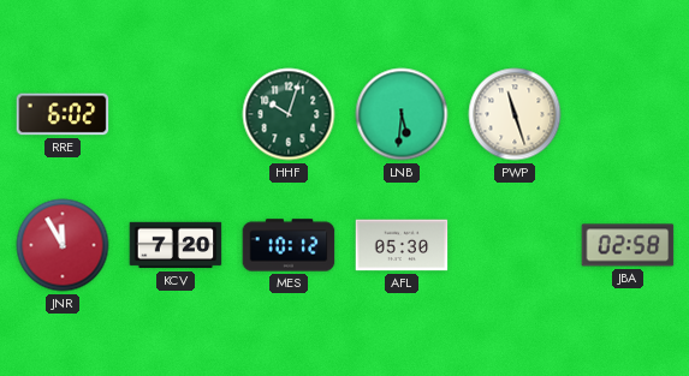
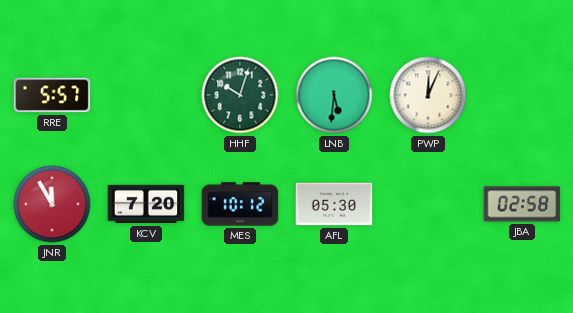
RRE: 6:02 -> 5:57 (52, 95)
PWP: 11:27 -> 12:04 (428, 95)
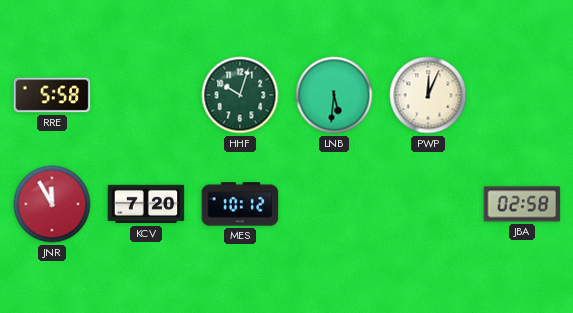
RRE: 5:57 -> 5:58 (52, 95)
AFL: 05:30 -> none (334, 204)
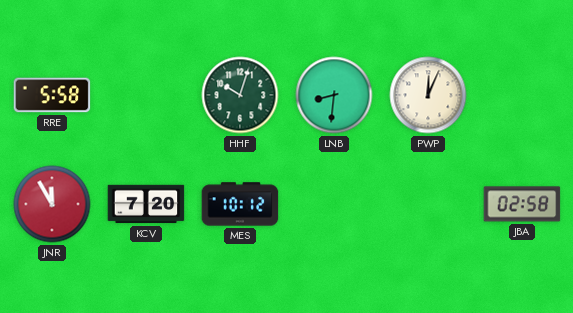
LNB: 5:31 -> 8:31 (334, 95)
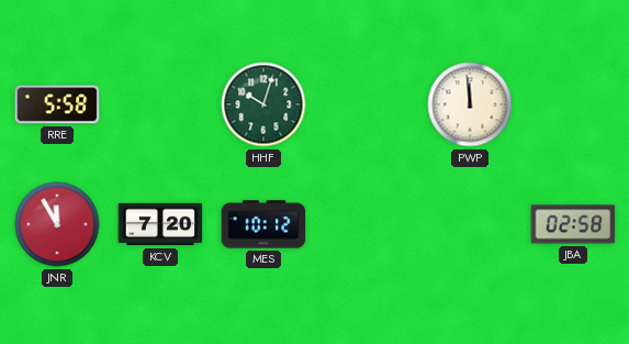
LNB: 8:31 -> none (334, 95)
PWP: 12:04 -> 11:59 (470, 104)
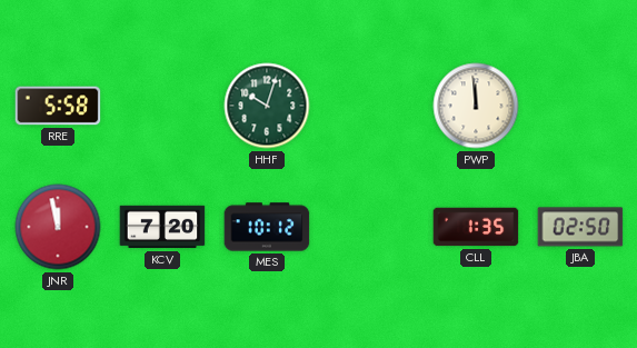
JNR: 11:55 -> 11:58 (58, 227)
CLL: none -> 1:35 (476, 227)
JBA: 02:58 -> 02:50 (580, 227)
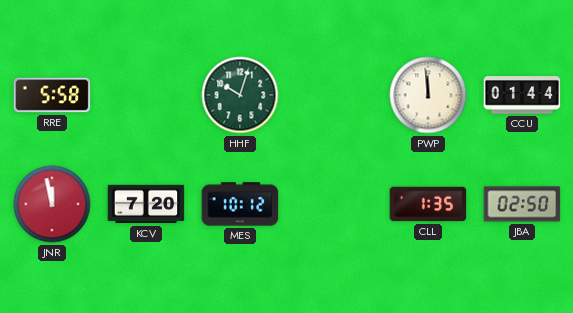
CCU: none -> 01:44 (522, 95)
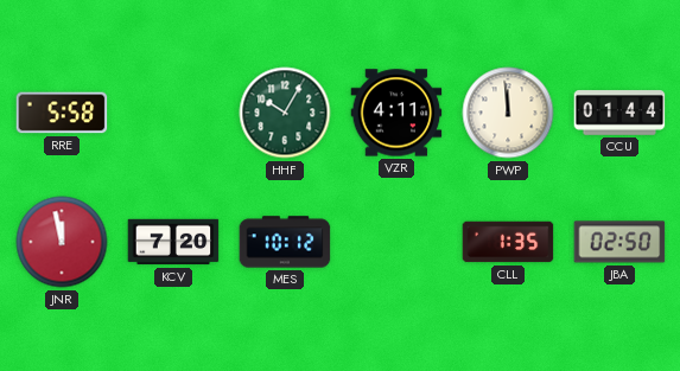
HHF: 10:03 -> 10:05 (285, 113)
VZR: none -> 4:11 (396, 113)
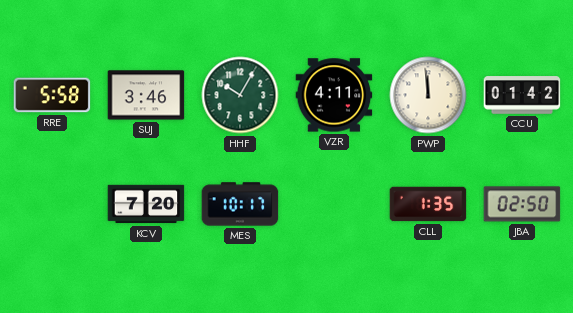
SUJ: none -> 3:46 (146, 95)
CCU: 01:44 -> 01:42 (522, 95)
JNR: 11:58 -> none (62, 242)
MES: 10:12 -> 10:17 (240, 204)
